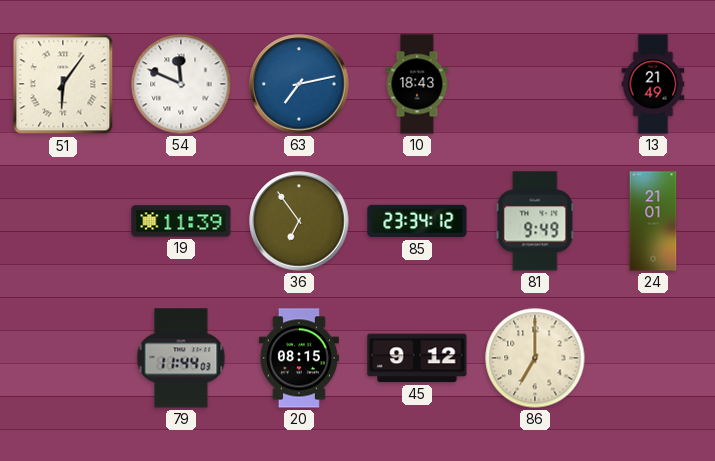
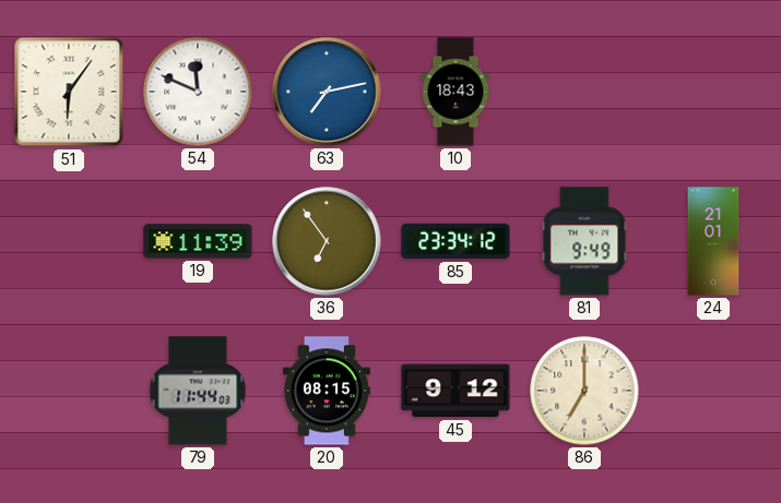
13: 21:49 -> none (653, 84)
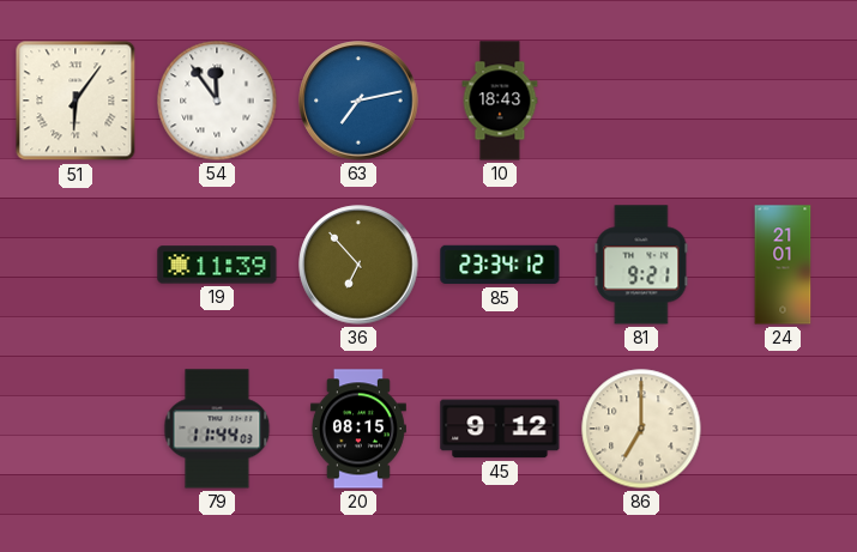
54: 11:49 -> 11:54 (217, 101)
36: 6:54 -> 6:53 (358, 265)
81: 9:49 -> 9:21 (641, 265)
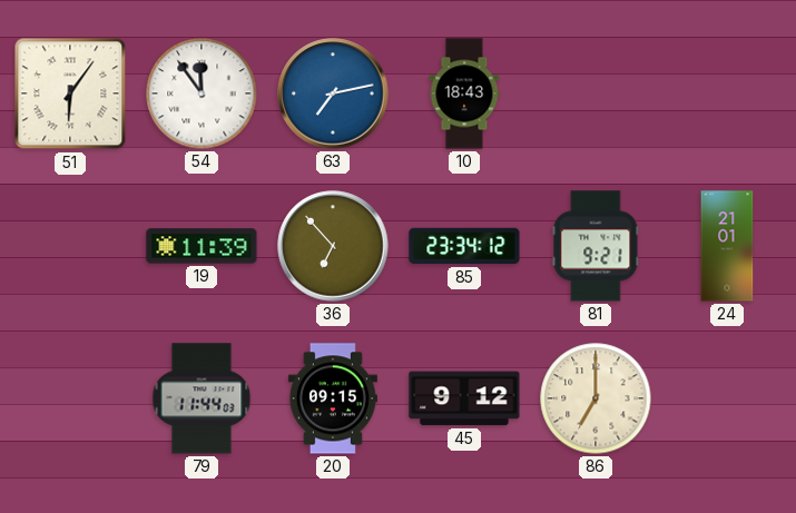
20: 08:15 -> 09:15 (333, 398)
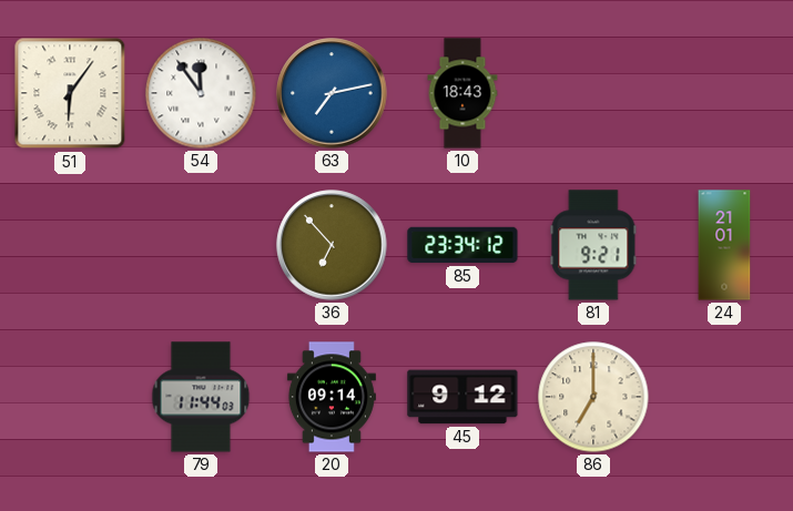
19: 11:39 -> none (202, 246)
20: 09:15 -> 09:14 (332, 397)
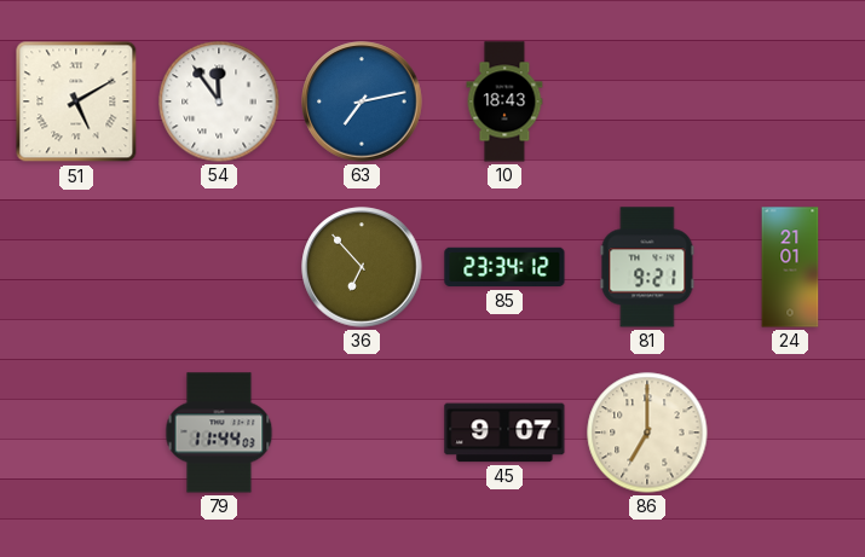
51: 6:06 -> 5:10 (76, 101)
20: 09:14 -> none (332, 397)
45: 9:12 -> 9:07 (504, 433)
